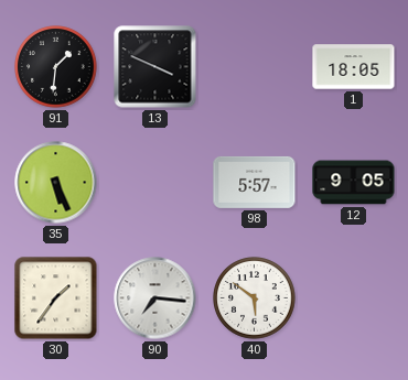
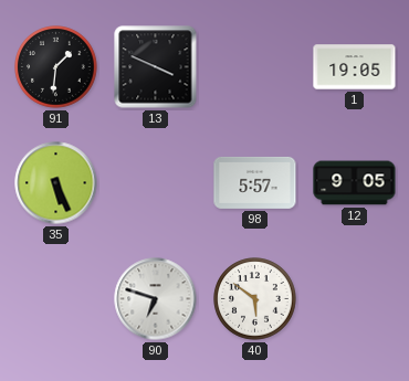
1: 18:05 -> 19:05 (355, 67)
30: 1:36 -> none (56, 298)
90: 7:16 -> 6:48 (156, 299)
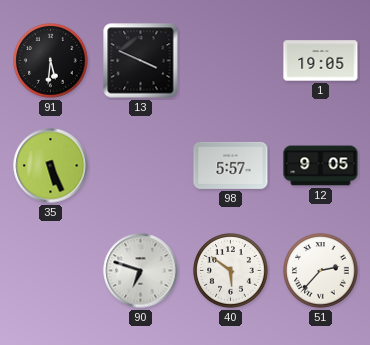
91: 1:31 -> 5:31 (51, 61)
51: none -> 2:37 (321, 271)
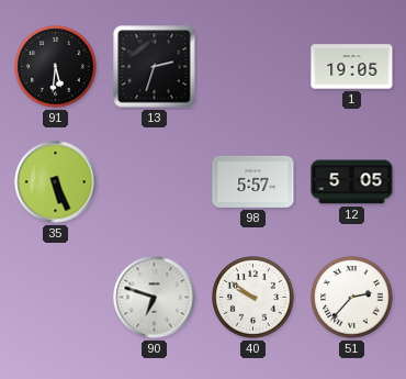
13: 3:49 -> 2:33 (155, 67)
12: 9:05 -> 5:05 (352, 182)
40: 5:51 -> 9:51 (253, 298)
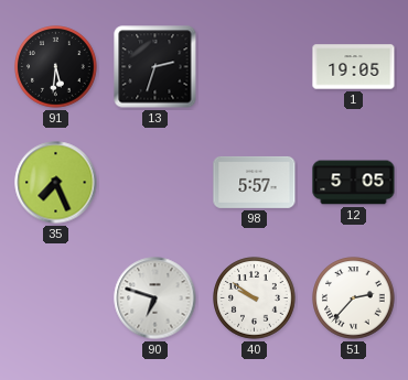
35: 5:26 -> 7:26 (56, 183)
